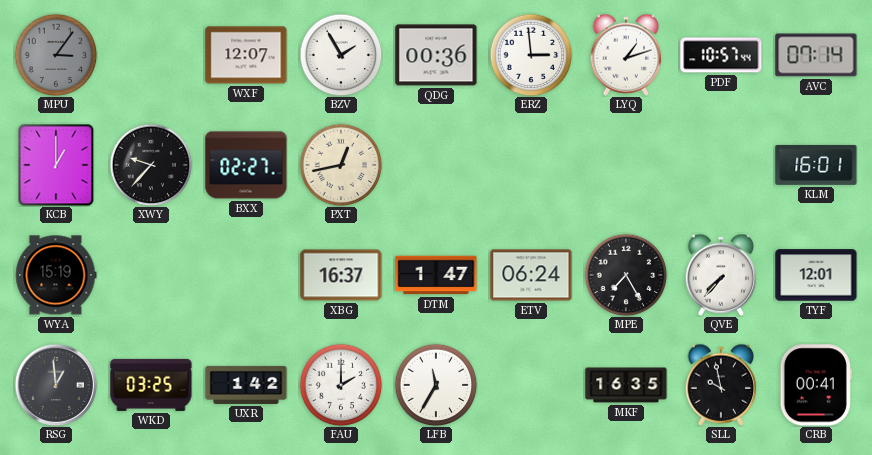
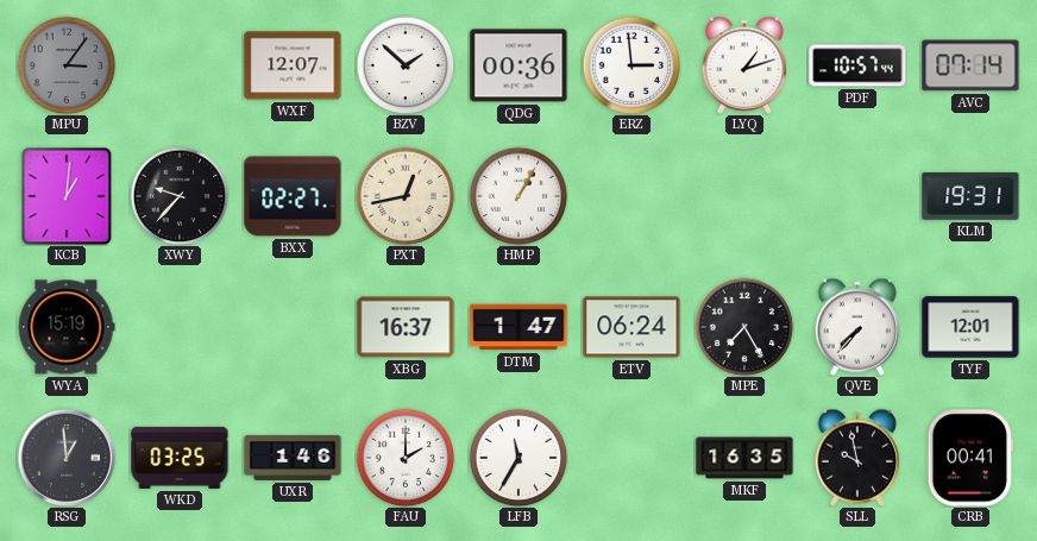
BZV: 1:55 -> 1:52 (406, 65)
KCB: 1:00 -> 1:01 (67, 196)
HMP: none -> 1:05 (518, 196)
KLM: 16:01 -> 19:31 (970, 196)
UXR: 1:42 -> 1:46 (293, 458)
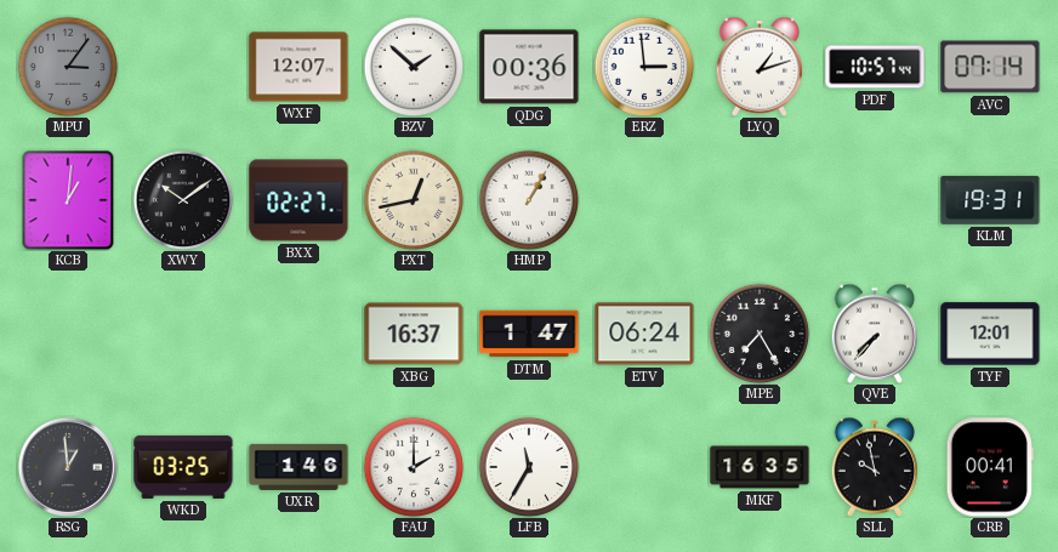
XWY: 9:37 -> 10:09 (183, 200)
WYA: 15:19 -> none (67, 327)
